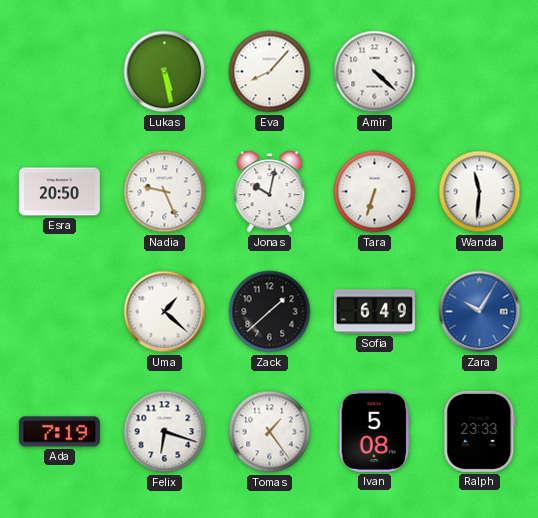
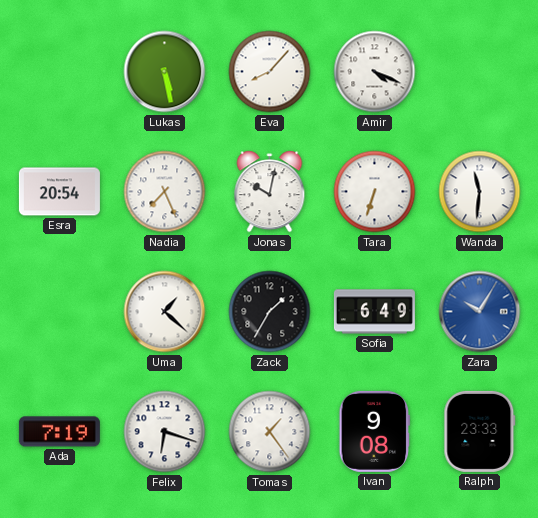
Amir: 4:22 -> 4:19 (375, 72)
Esra: 20:50 -> 20:54 (59, 192)
Nadia: 9:26 -> 7:26 (165, 192)
Zack: 1:38 -> 1:35 (270, 312)
Ivan: 5:08 -> 9:08 (375, 431)
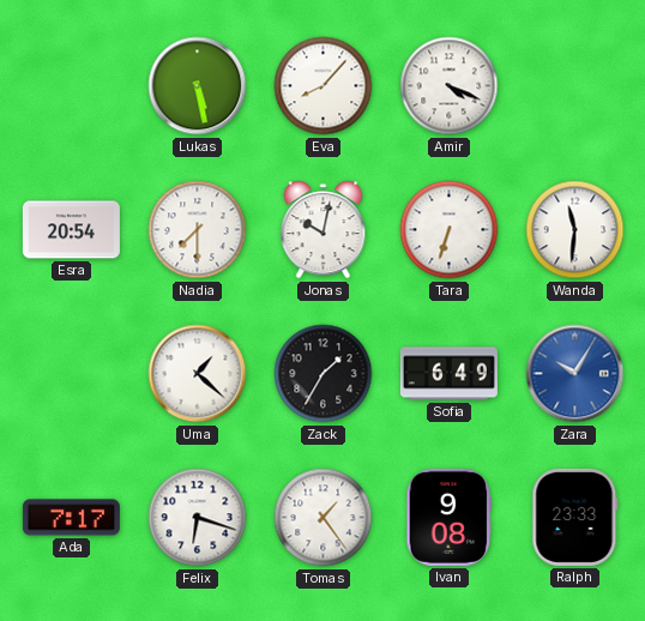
Nadia: 7:26 -> 7:30 (198, 230)
Ada: 7:19 -> 7:17 (71, 518)
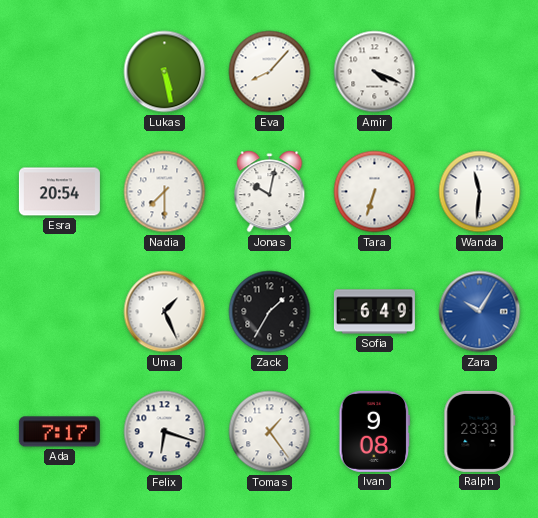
Uma: 1:22 -> 1:26 (165, 312)
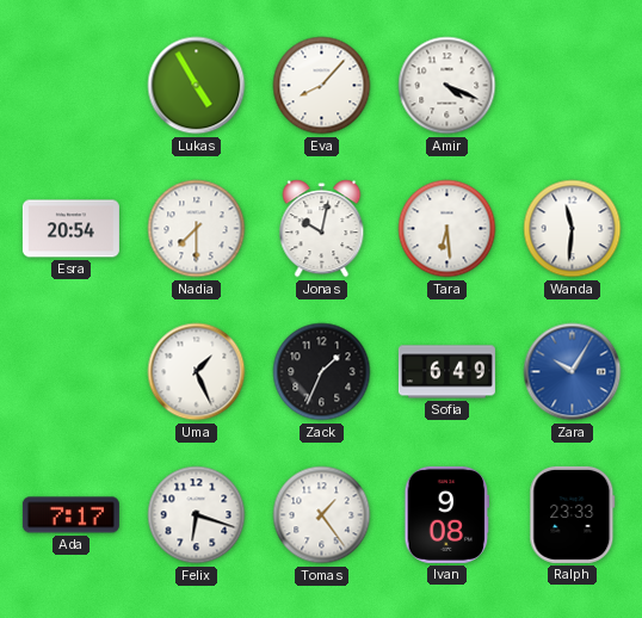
Lukas: 5:28 -> 4:55 (197, 86)
Tara: 6:33 -> 6:29 (447, 229)
Zack: 1:35 -> 1:34 (322, 372)
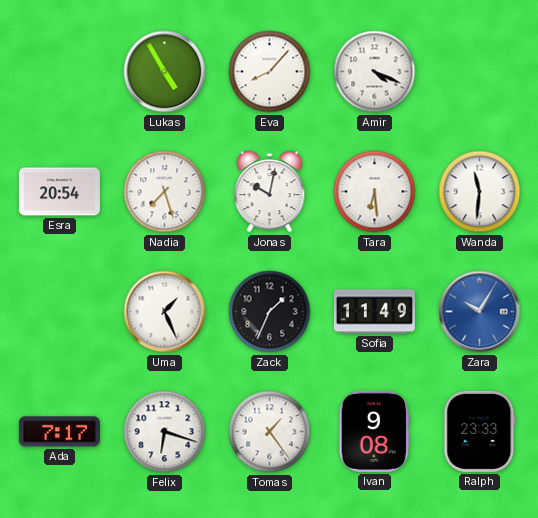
Nadia: 7:30 -> 7:27 (165, 192)
Sofia: 6:49 -> 11:49 (374, 312)
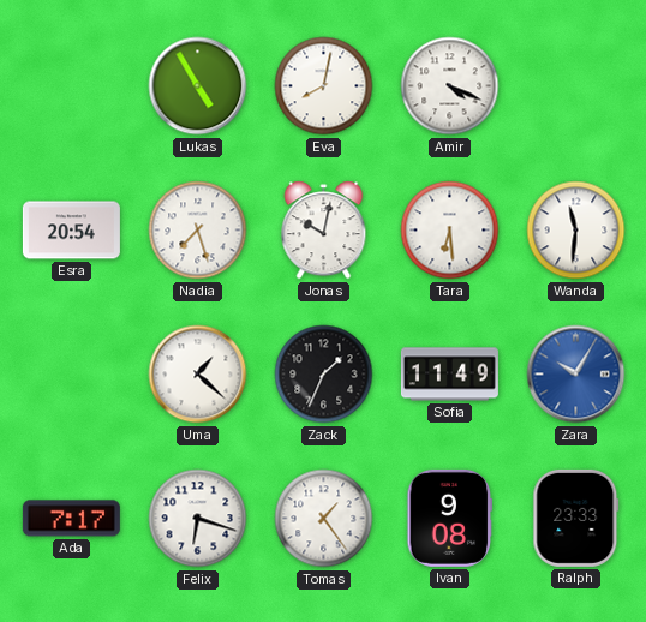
Eva: 8:07 -> 8:02 (324, 86)
Uma: 1:26 -> 1:22 (198, 375)
